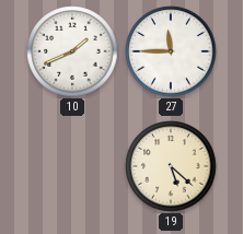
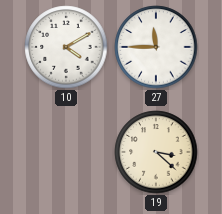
10: 1:41 -> 4:10 (66, 47)
19: 5:22 -> 3:22 (156, 152)
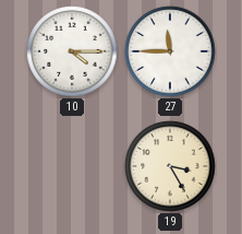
10: 4:10 -> 4:15 (72, 51)
19: 3:22 -> 3:25 (170, 166)
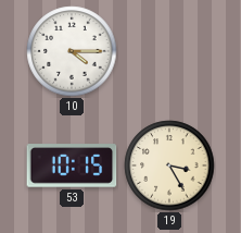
27: 11:45 -> none (170, 51)
53: none -> 10:15 (72, 165)
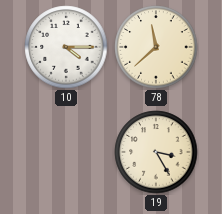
78: none -> 11:38 (156, 47)
53: 10:15 -> none (72, 165)
